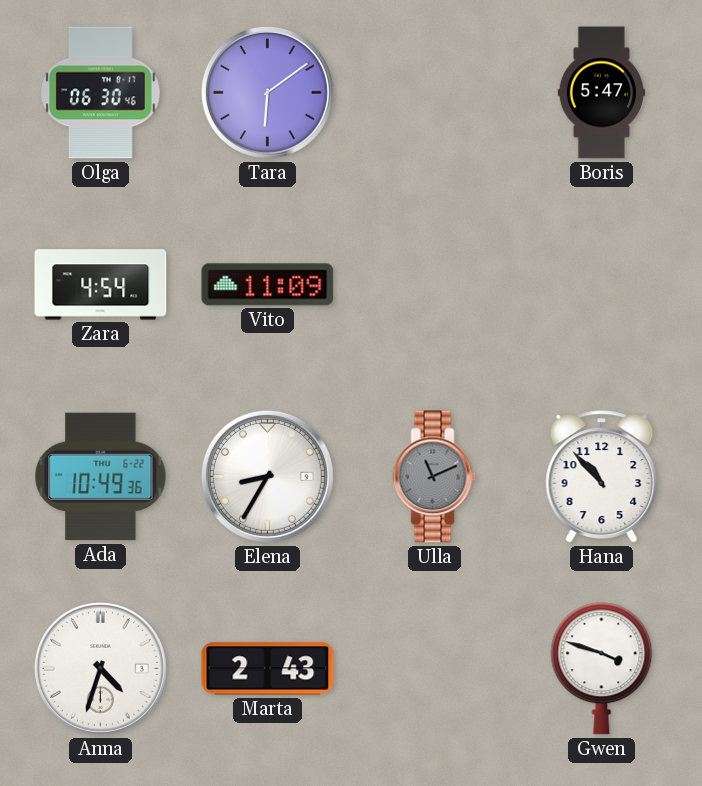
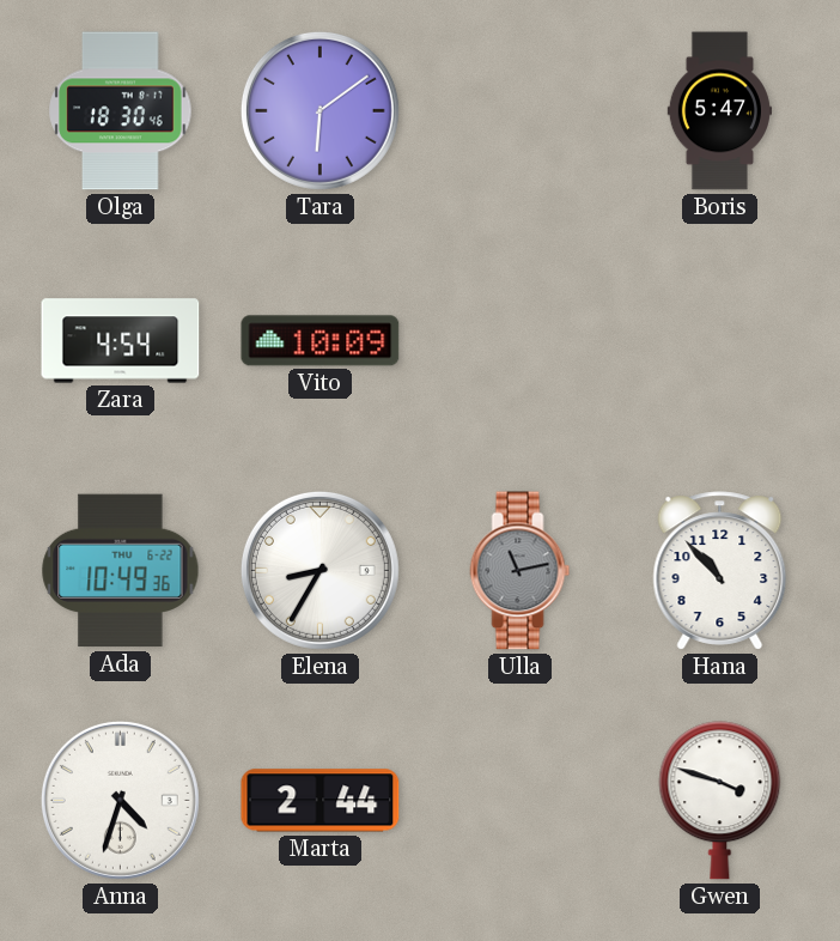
Olga: 06:30 -> 18:30 (121, 111)
Vito: 11:09 -> 10:09 (321, 341)
Ulla: 11:11 -> 11:13 (521, 571)
Marta: 2:43 -> 2:44 (321, 801)
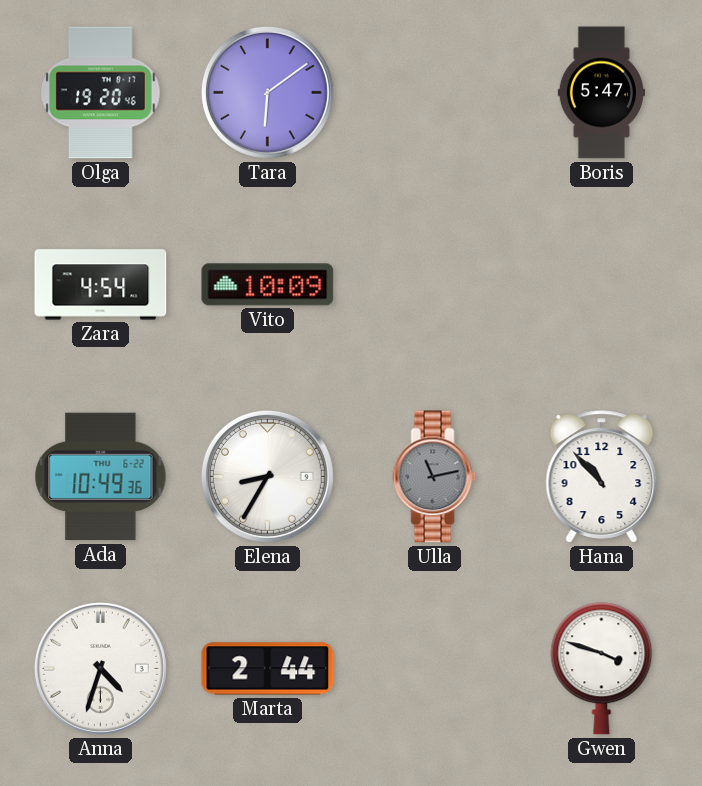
Olga: 18:30 -> 19:20 (101, 93)
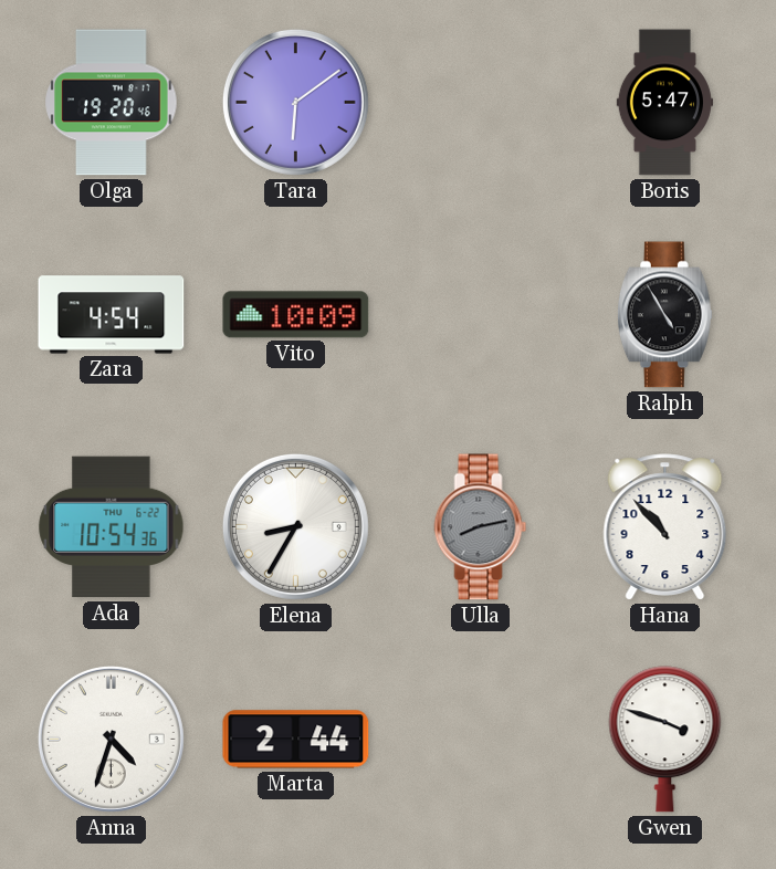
Ralph: none -> 4:55 (664, 315)
Ada: 10:49 -> 10:54 (112, 527)
Ulla: 11:13 -> 8:13 (481, 527)
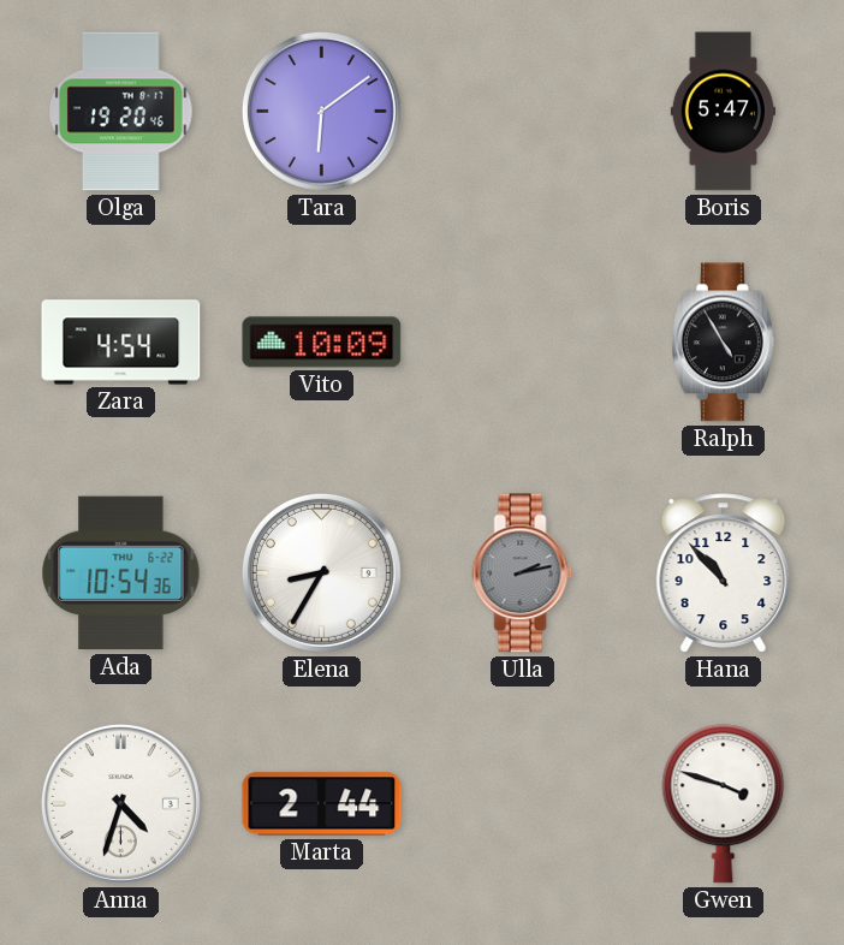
Ulla: 8:13 -> 2:13 (523, 573)
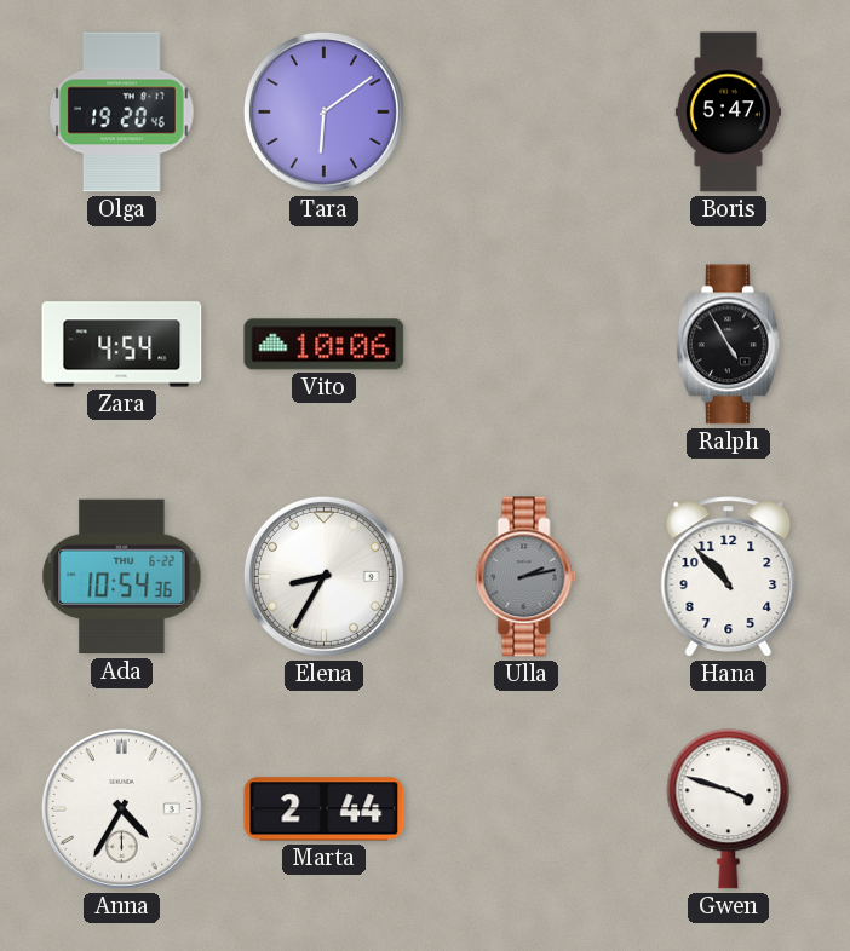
Vito: 10:09 -> 10:06 (325, 345)
Anna: 4:33 -> 4:35 (121, 808)
